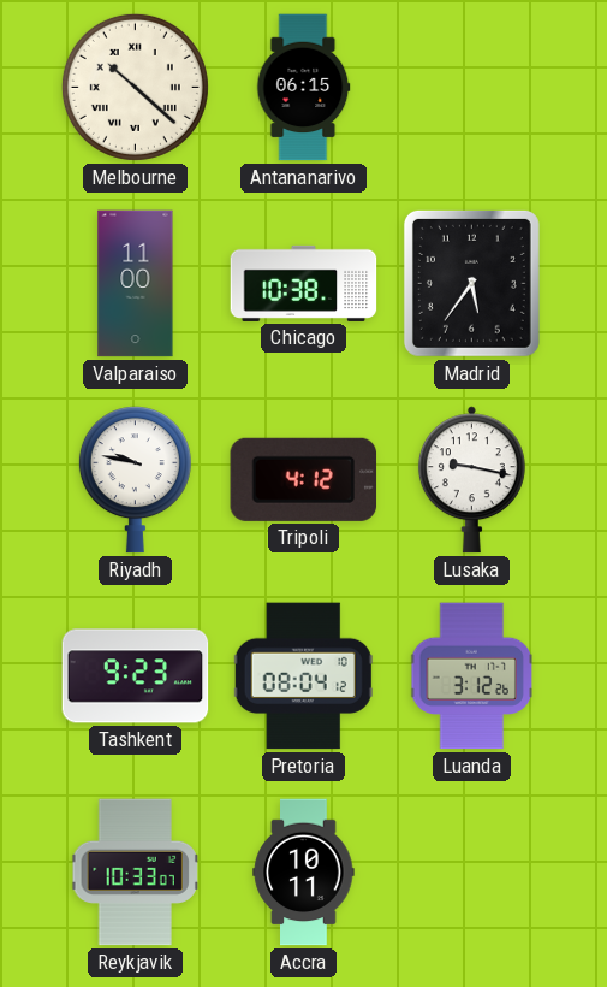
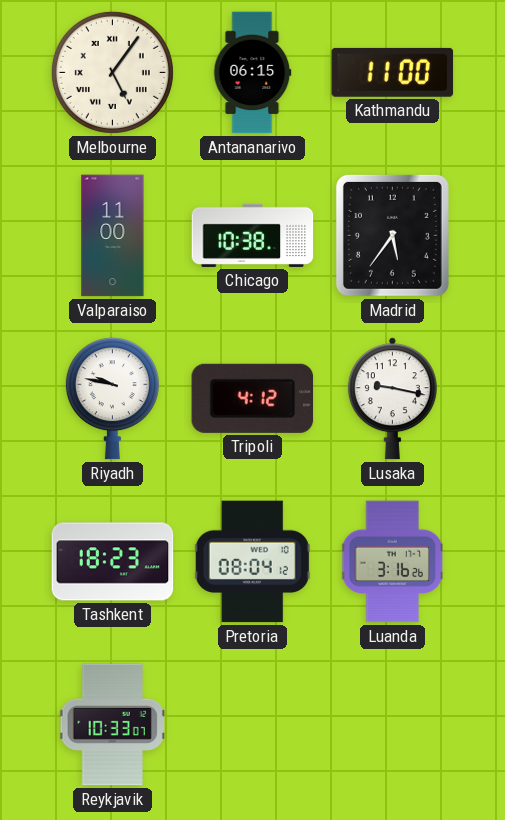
Melbourne: 10:22 -> 5:06 (112, 72)
Kathmandu: none -> 11:00 (393, 72)
Tashkent: 9:23 -> 18:23 (113, 562)
Luanda: 3:12 -> 3:16 (393, 562)
Accra: 10:11 -> none (304, 873)
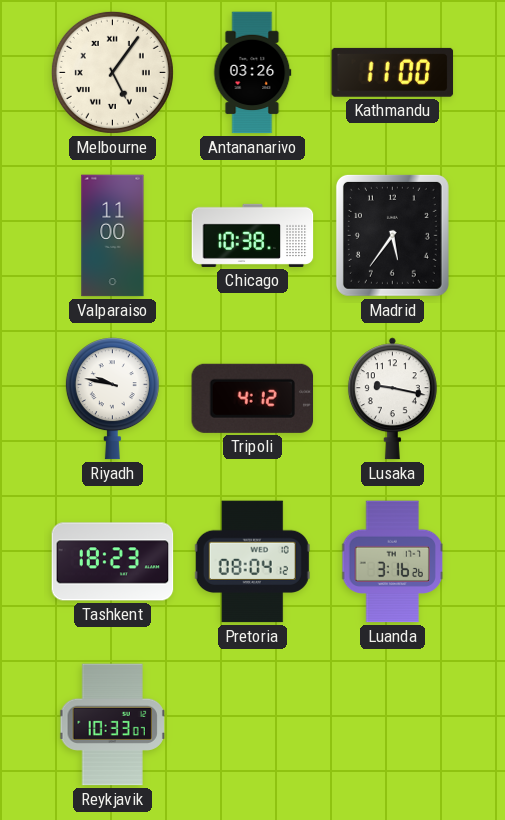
Antananarivo: 06:15 -> 03:26 (252, 73)
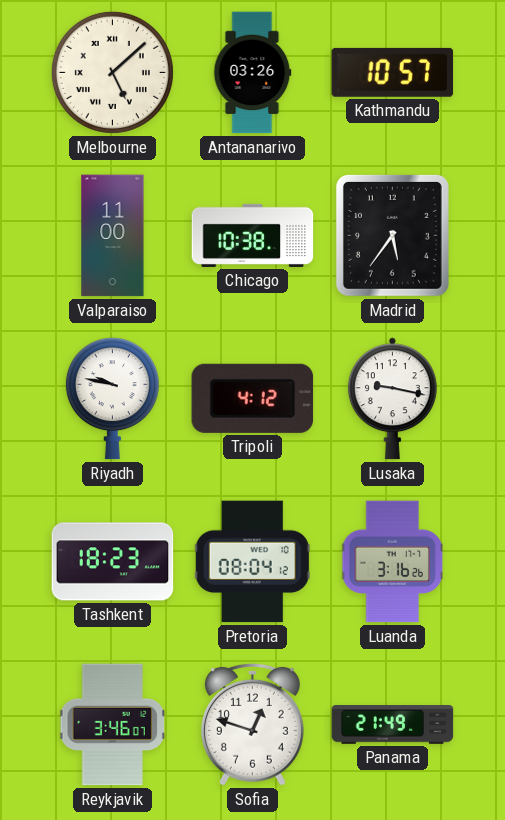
Melbourne: 5:06 -> 5:08 (112, 72)
Kathmandu: 11:00 -> 10:57 (393, 72)
Reykjavik: 10:33 -> 3:46 (113, 725)
Sofia: none -> 12:48 (252, 724)
Panama: none -> 21:49 (393, 725)
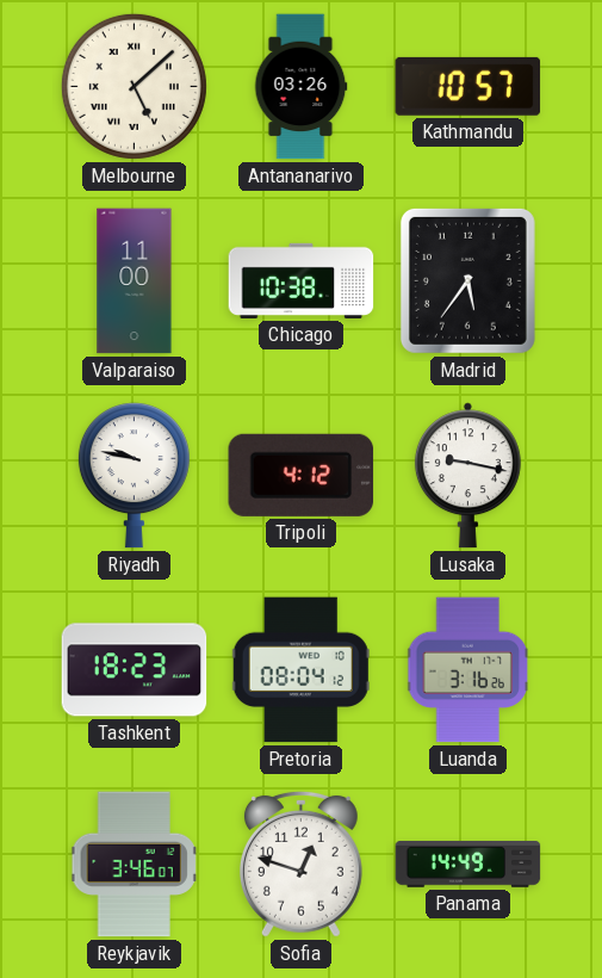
Panama: 21:49 -> 14:49 (468, 865)
